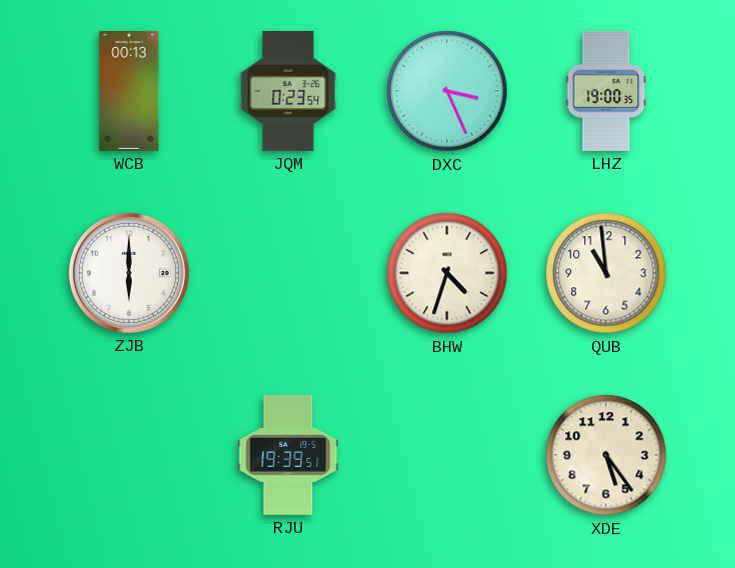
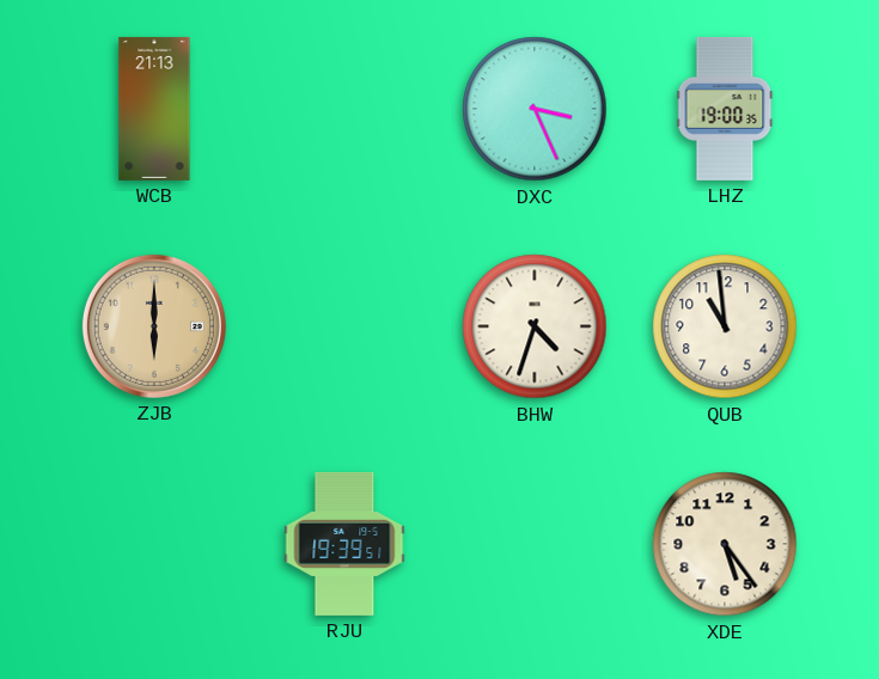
WCB: 00:13 -> 21:13 (154, 109)
JQM: 0:23 -> none (288, 91)
ZJB dial: white -> champagne (154, 326)
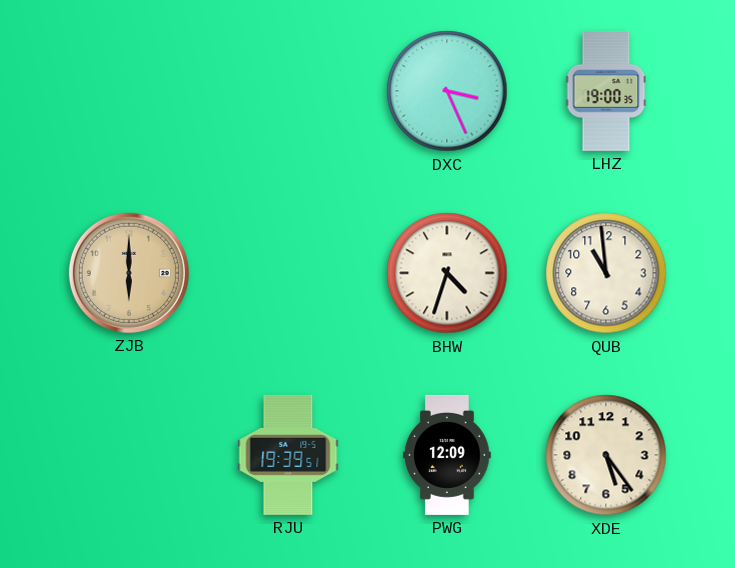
WCB: 21:13 -> none (154, 109)
PWG: none -> 12:09 (447, 455)
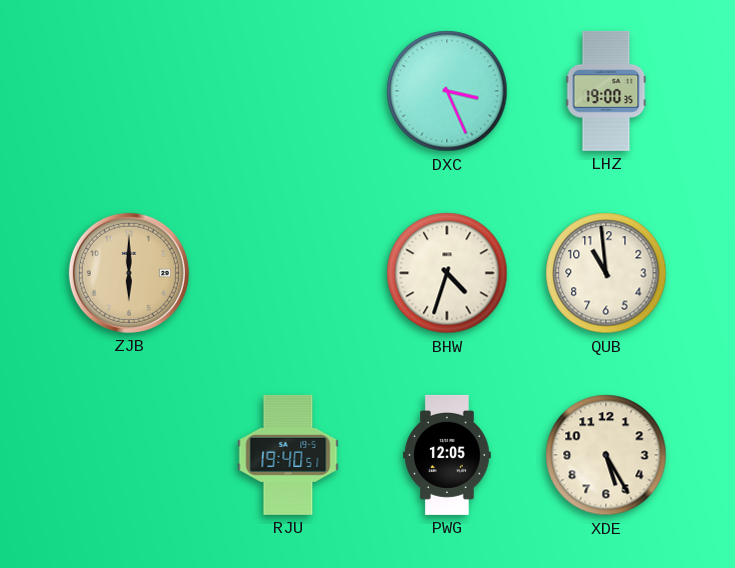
RJU: 19:39 -> 19:40 (288, 455)
PWG: 12:09 -> 12:05 (447, 455)
XDE: 5:24 -> 5:25 (606, 455)
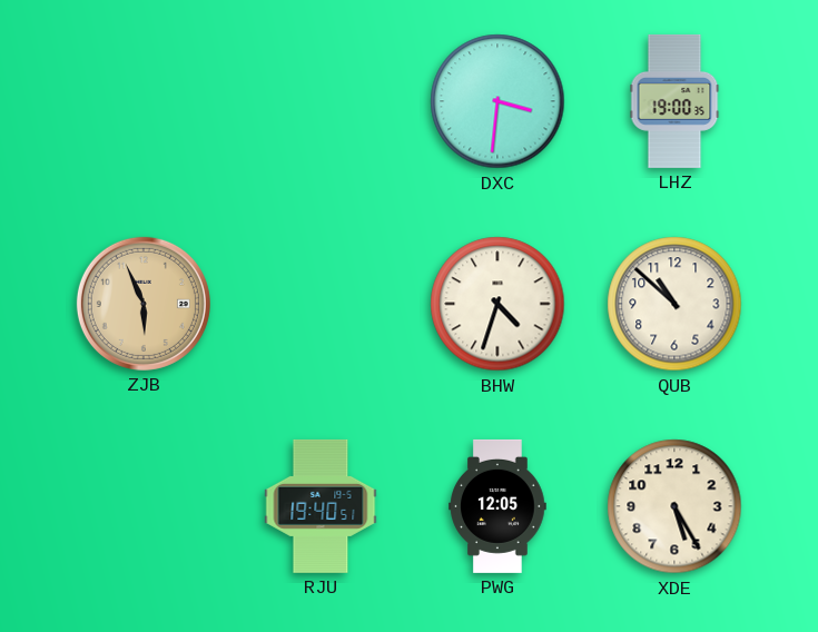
DXC: 3:26 -> 3:31 (497, 101)
ZJB: 6:00 -> 5:56 (144, 304)
QUB: 10:59 -> 10:52 (674, 304)
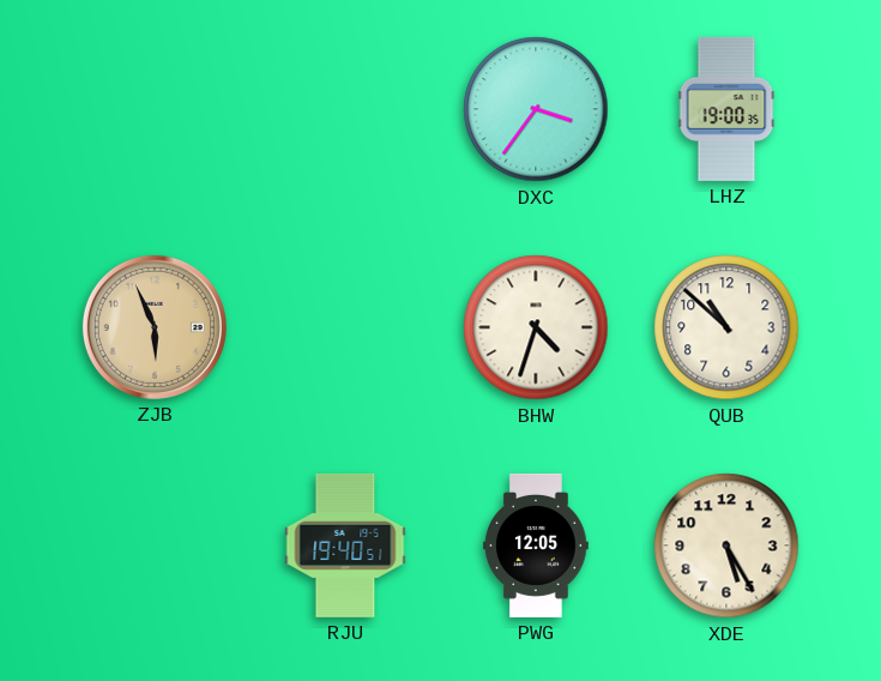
DXC: 3:31 -> 3:36 (536, 109)
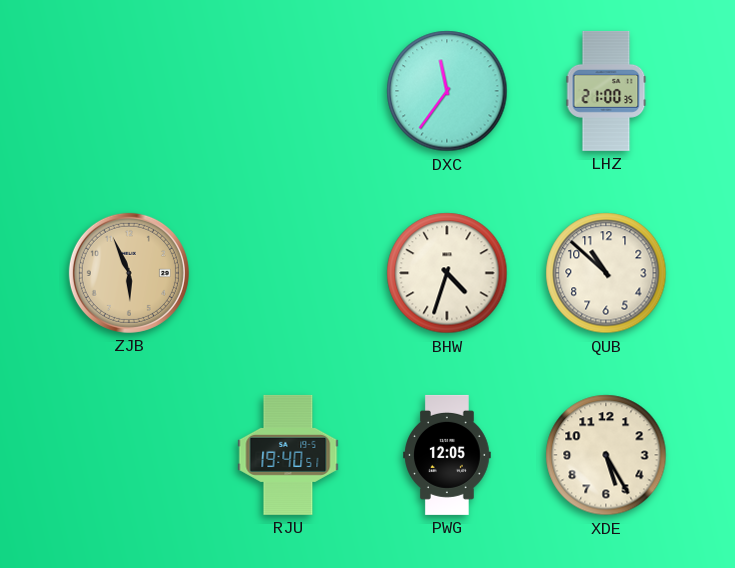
DXC: 3:36 -> 11:36 (447, 91)
LHZ: 19:00 -> 21:00 (606, 91)
